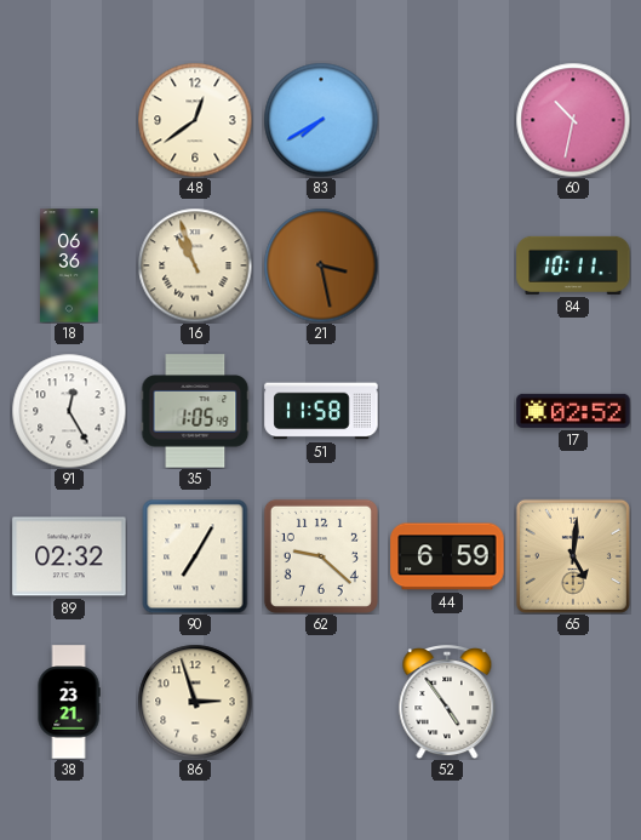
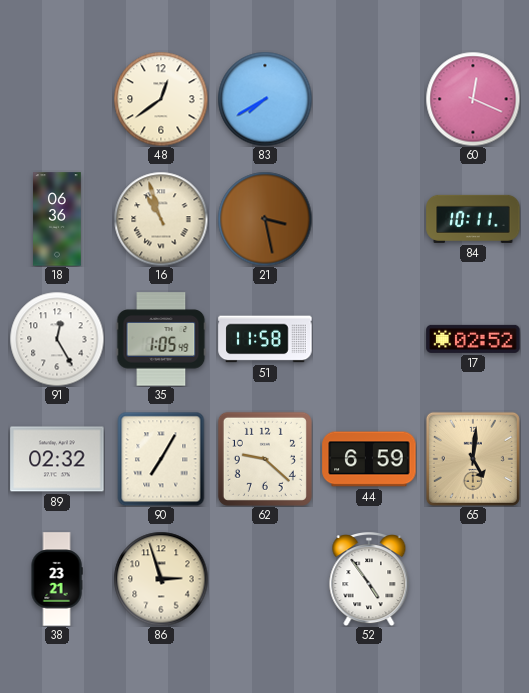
60: 10:32 -> 12:19 (473, 99)
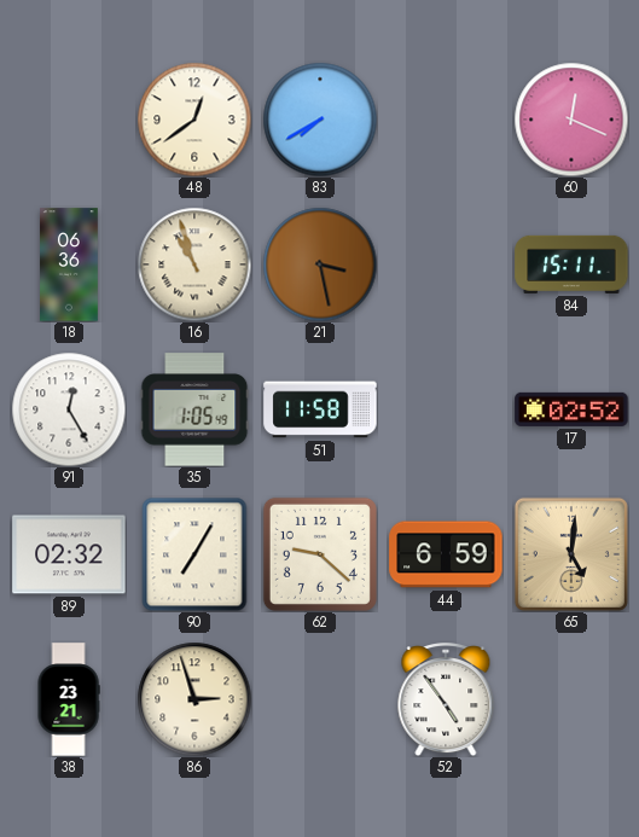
84: 10:11 -> 15:11 (571, 265)
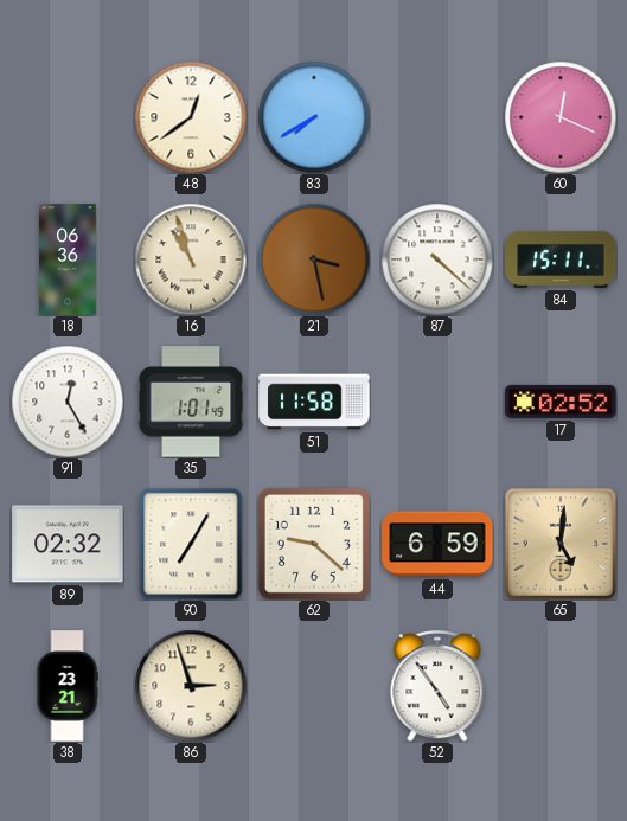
87: none -> 4:22 (437, 259)
35: 1:05 -> 1:01 (191, 402)
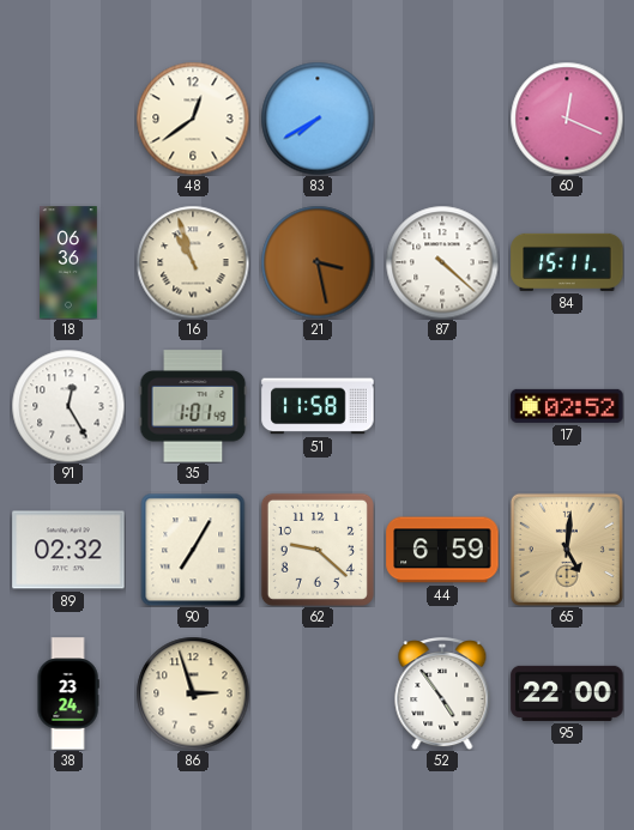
38: 23:21 -> 23:24 (68, 693)
95: none -> 22:00 (567, 693)
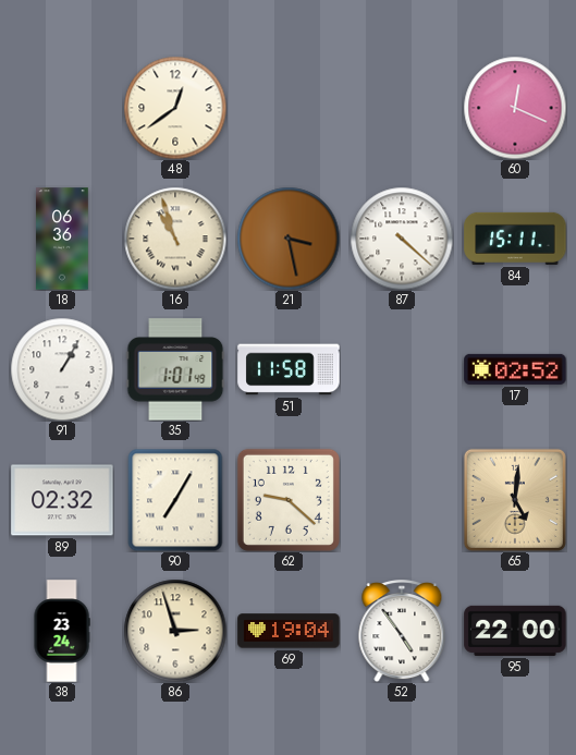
83: 7:40 -> none (318, 119)
91: 12:25 -> 1:05 (62, 369)
44: 6:59 -> none (442, 550)
69: none -> 19:04 (289, 631)
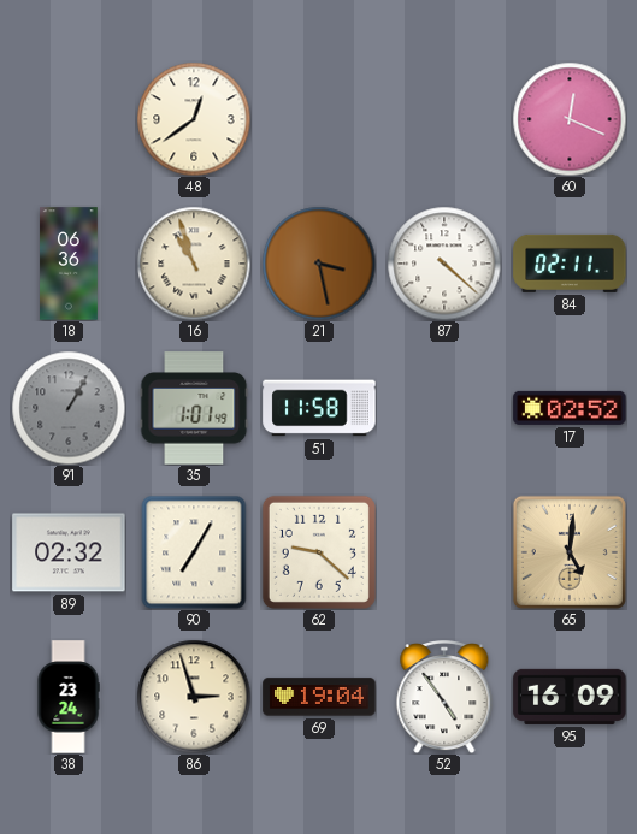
84: 15:11 -> 02:11 (570, 264)
91 dial: white -> grey (69, 408)
95: 22:00 -> 16:09 (570, 697)
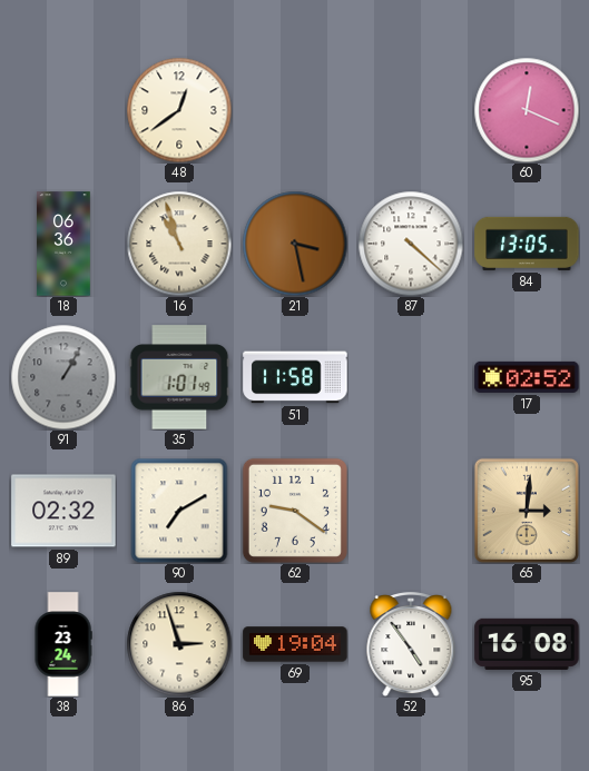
84: 02:11 -> 13:05 (527, 244)
90: 7:05 -> 7:10 (179, 511)
62: 9:22 -> 9:21 (295, 511)
65: 5:01 -> 3:01 (527, 511)
95: 16:09 -> 16:08 (527, 644)
